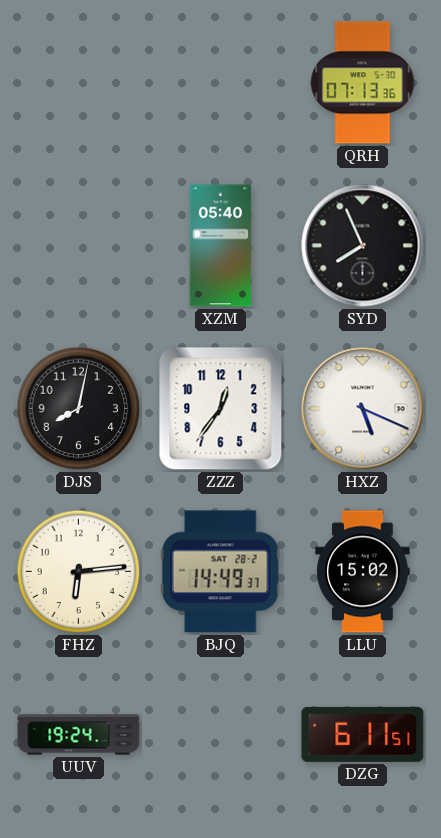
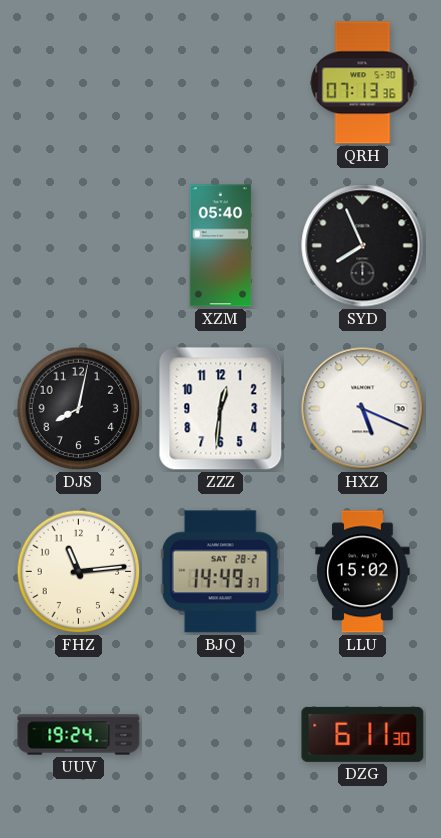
ZZZ: 12:36 -> 12:31 (221, 409)
FHZ: 6:14 -> 11:14 (79, 572)
DZG: 6:11:51 -> 6:11:30 (363, 734)
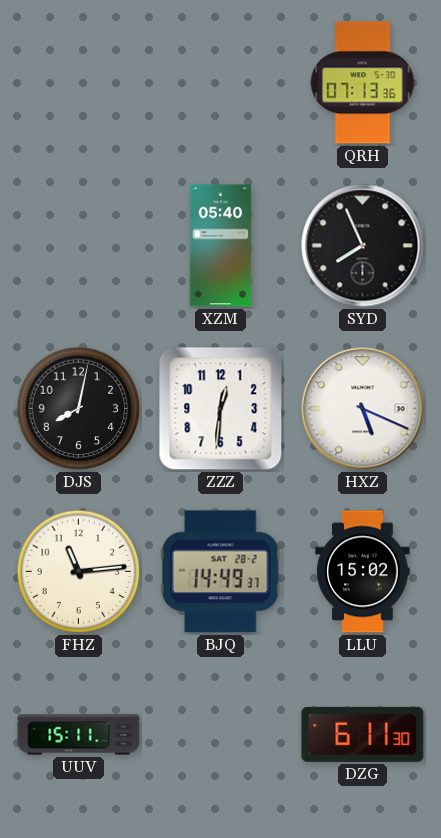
UUV: 19:24 -> 15:11 (79, 735)
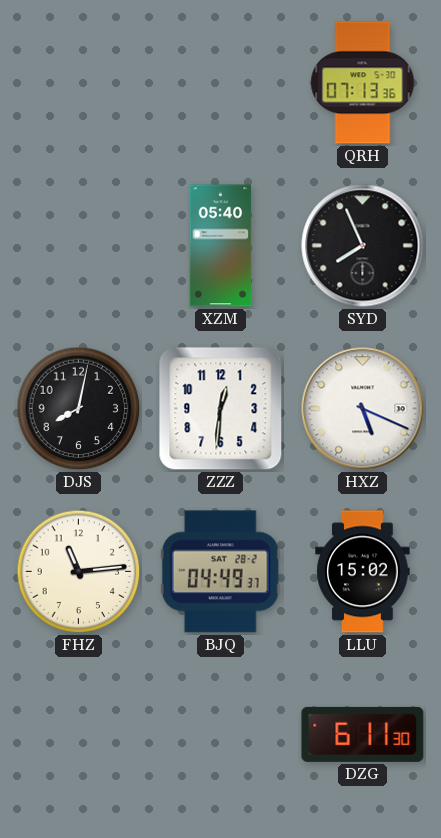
BJQ: 14:49 -> 04:49 (220, 572)
UUV: 15:11 -> none (79, 735)
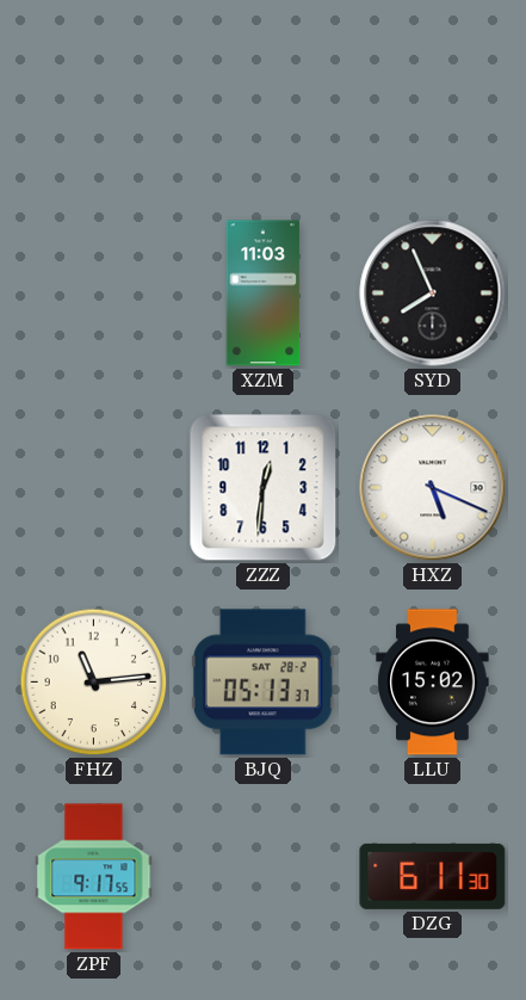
QRH: 07:13 -> none (363, 83)
XZM: 05:40 -> 11:03 (264, 294)
DJS: 8:02 -> none (79, 409)
BJQ: 04:49 -> 05:13 (262, 683)
ZPF: none -> 9:17 (94, 877)
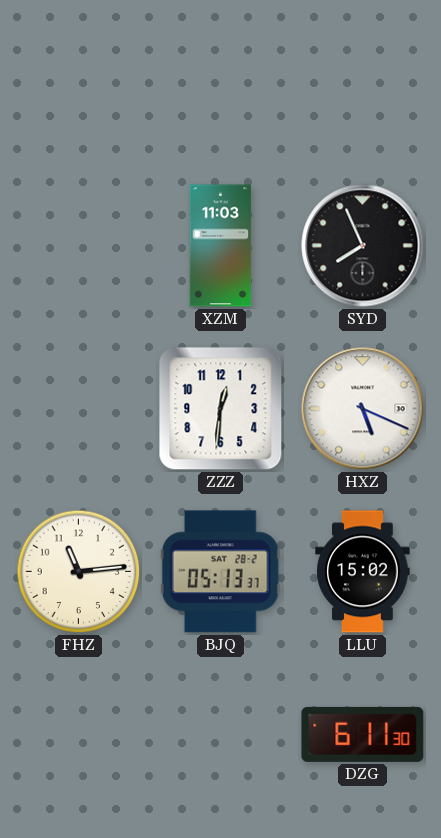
ZPF: 9:17 -> none (94, 877)
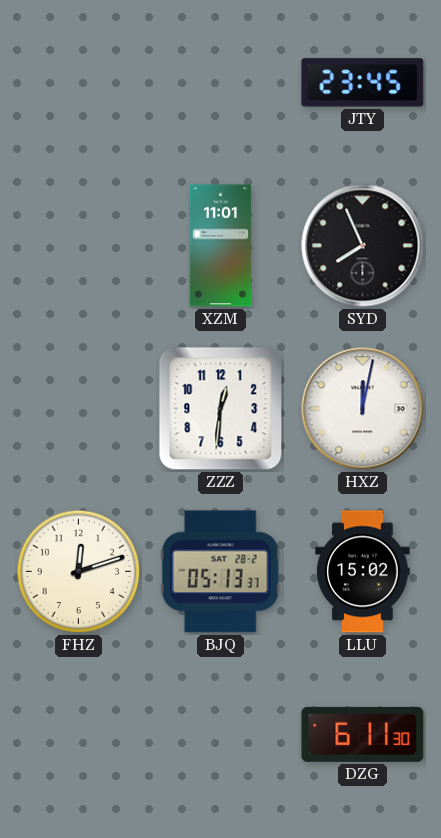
JTY: none -> 23:45 (363, 83)
XZM: 11:03 -> 11:01 (221, 246)
HXZ: 5:19 -> 12:02 (363, 409)
FHZ: 11:14 -> 12:12 (79, 572)
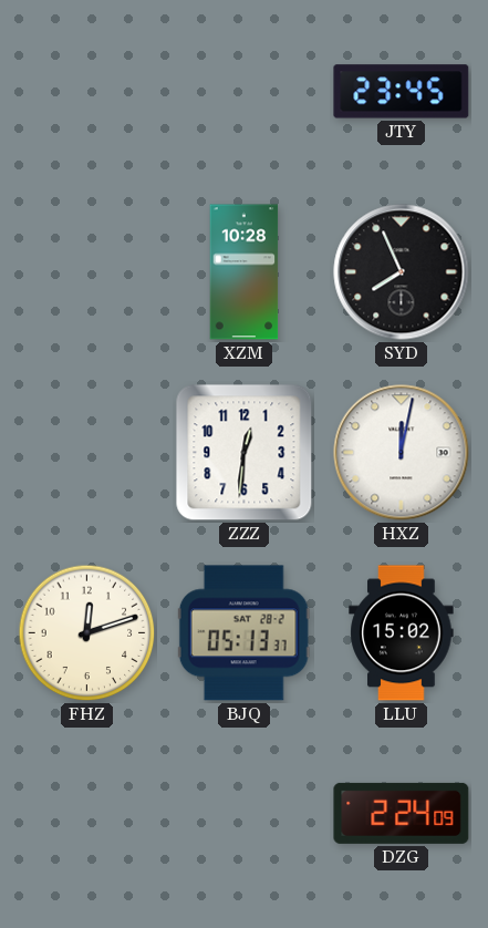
XZM: 11:01 -> 10:28 (245, 272)
DZG: 6:11 -> 2:24 (402, 813)
